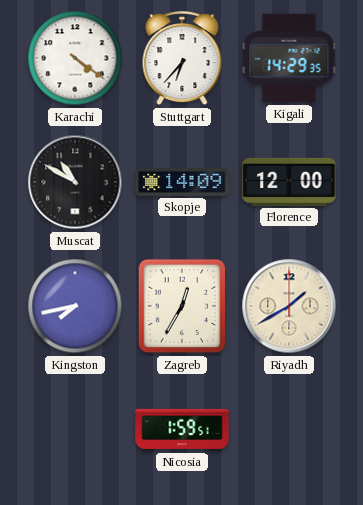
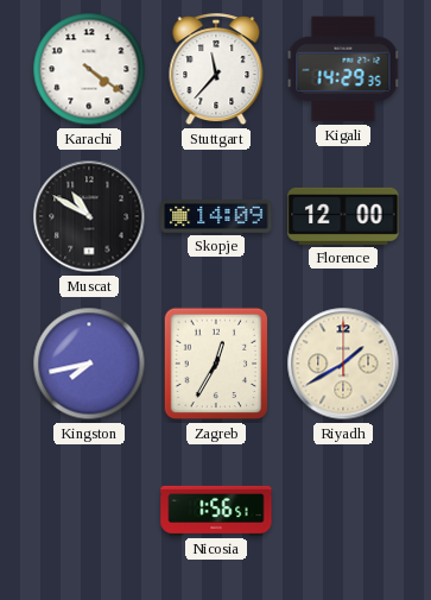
Stuttgart: 6:37 -> 11:37 (216, 70)
Nicosia: 1:59 -> 1:56 (216, 511)
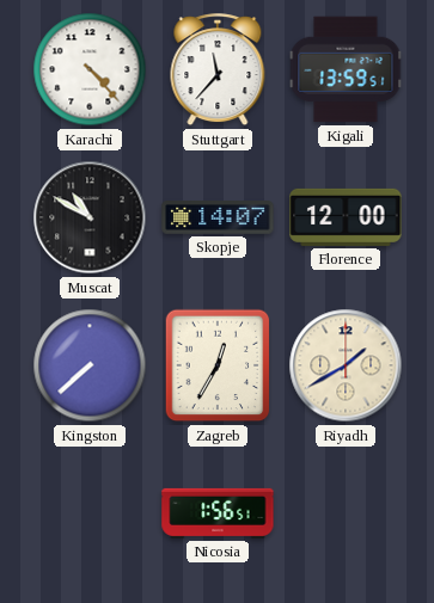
Karachi: 4:21 -> 4:23 (90, 69)
Kigali: 14:29 -> 13:59 (346, 69)
Skopje: 14:09 -> 14:07 (218, 219)
Kingston: 7:43 -> 7:38 (90, 365)
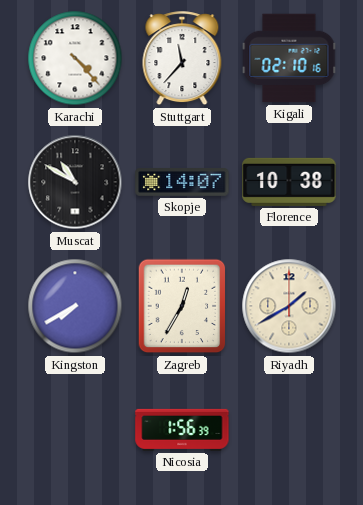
Kigali: 13:59 -> 02:10 (289, 58)
Florence: 12:00 -> 10:38 (289, 182)
Kingston: 7:38 -> 7:40 (75, 306)
Nicosia: 1:56:51 -> 1:56:39 (182, 430)
